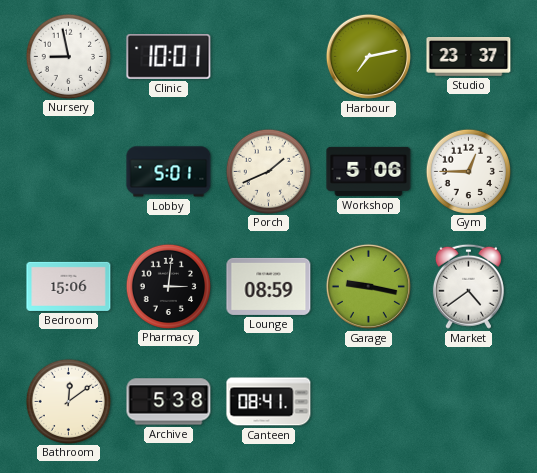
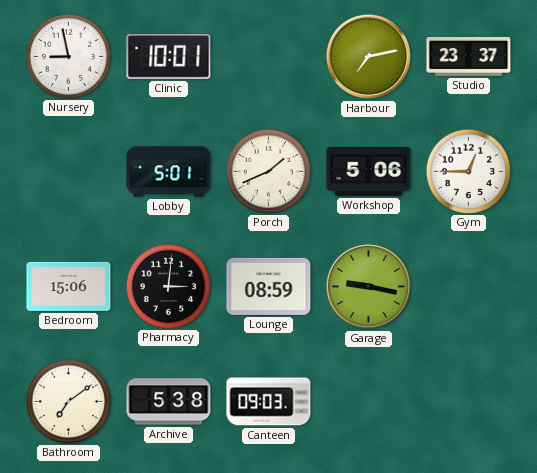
Market: 4:39 -> none (468, 286)
Bathroom: 12:09 -> 7:09 (68, 401)
Canteen: 08:41 -> 09:03 (269, 402)
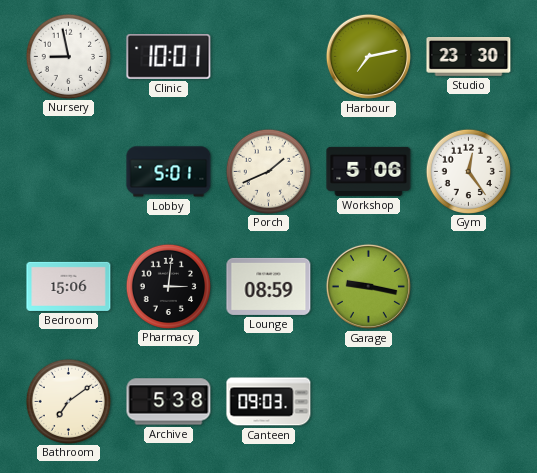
Studio: 23:37 -> 23:30 (469, 57)
Gym: 12:45 -> 12:24 (468, 171)
